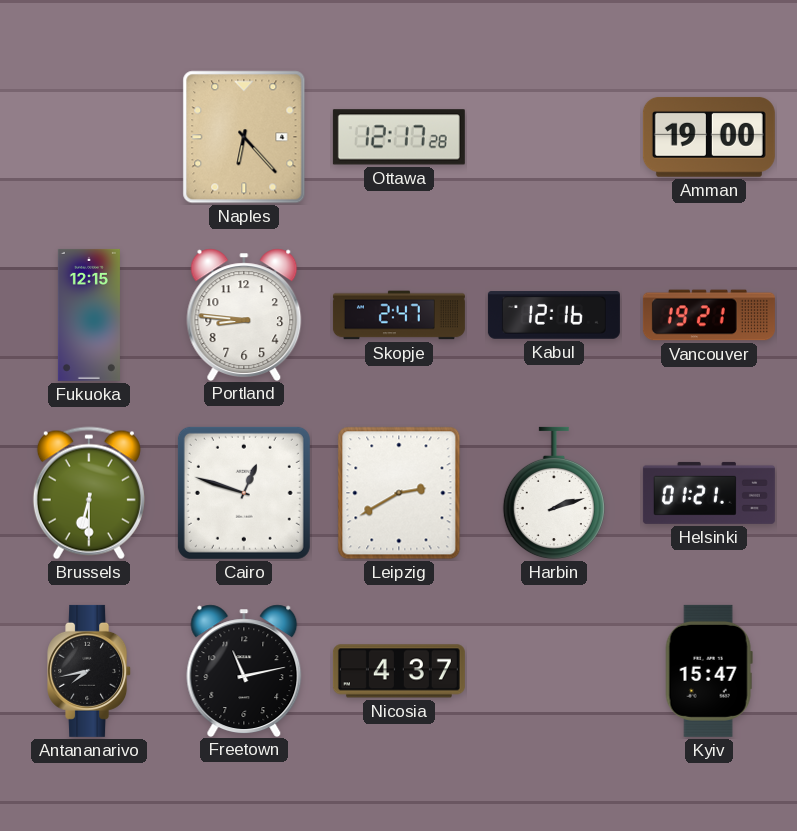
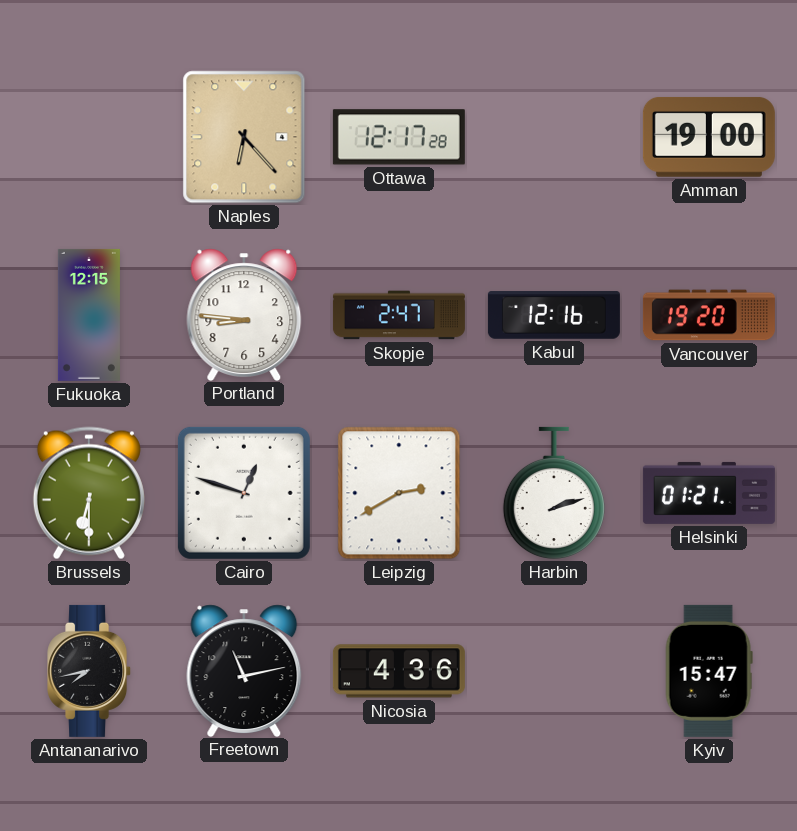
Vancouver: 19:21 -> 19:20 (709, 315)
Nicosia: 4:37 -> 4:36 (399, 671)
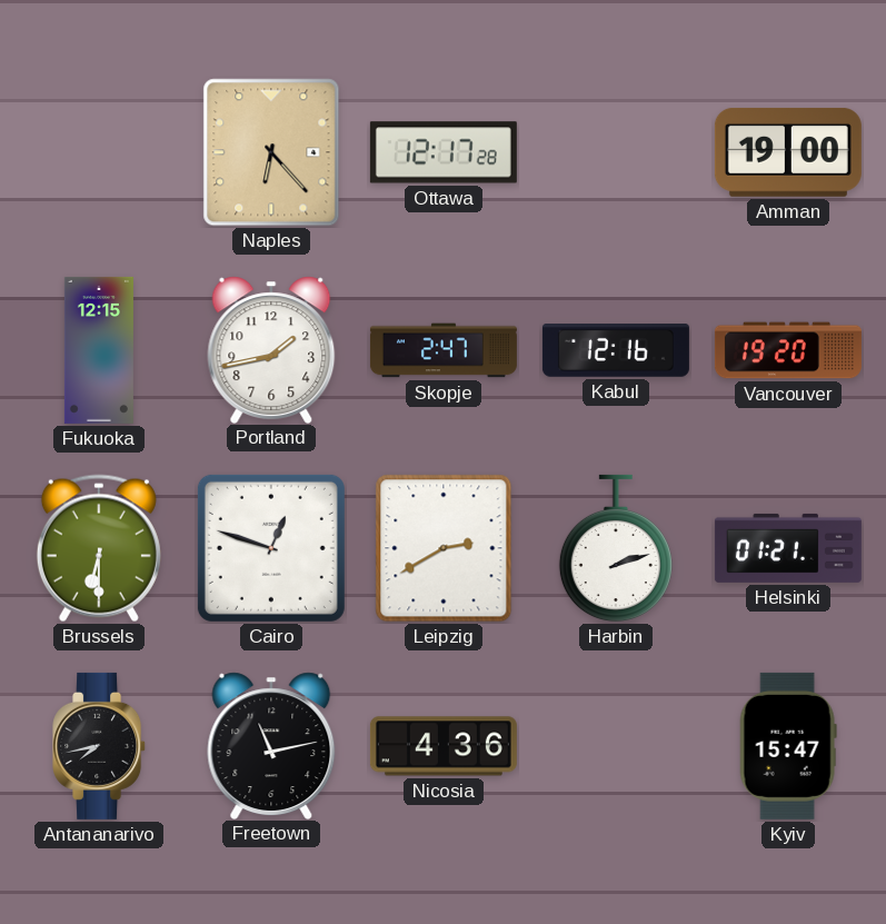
Portland: 8:46 -> 1:43 (271, 349)
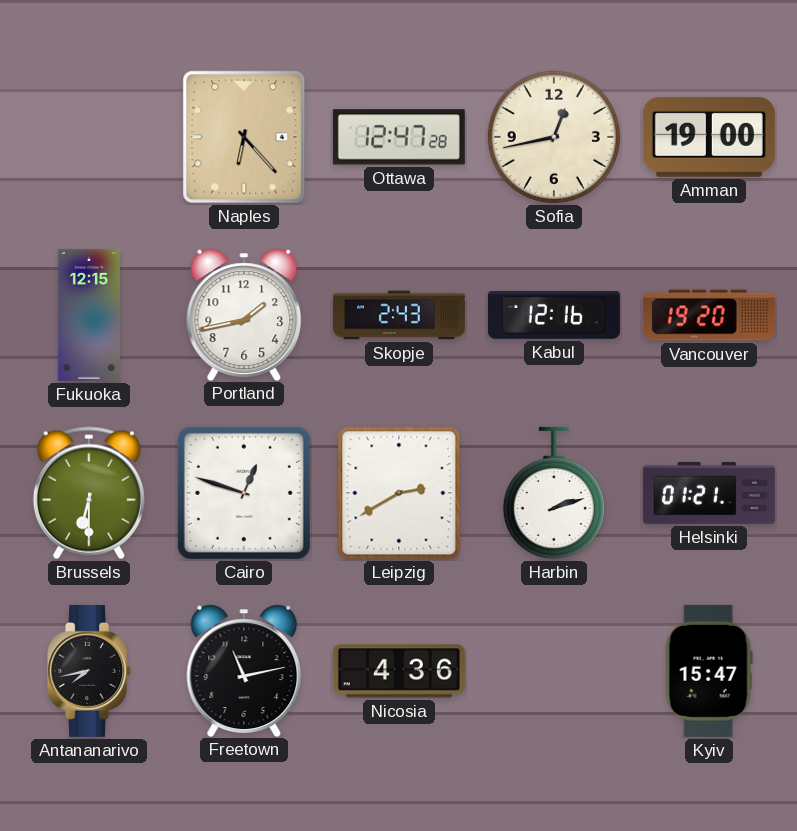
Ottawa: 12:17 -> 12:47 (399, 137)
Sofia: none -> 12:43 (554, 137)
Skopje: 2:47 -> 2:43 (399, 315)
